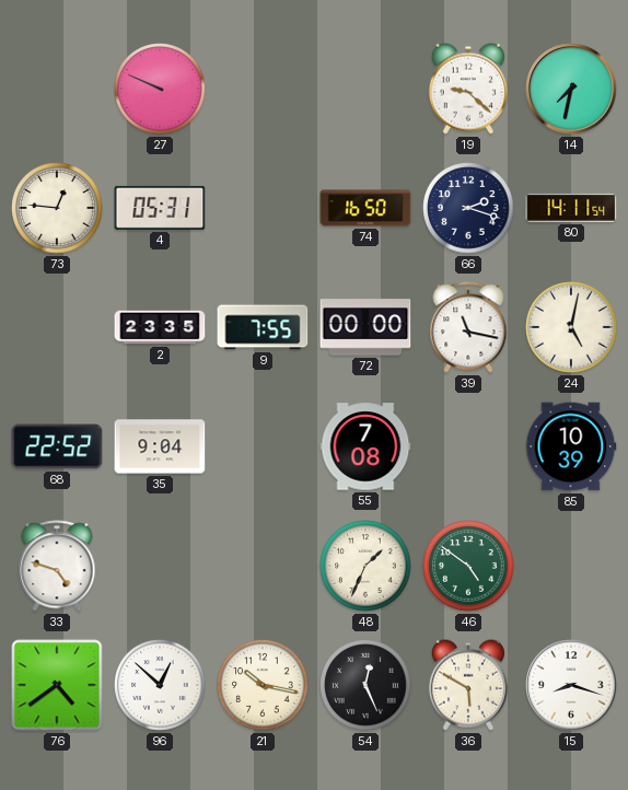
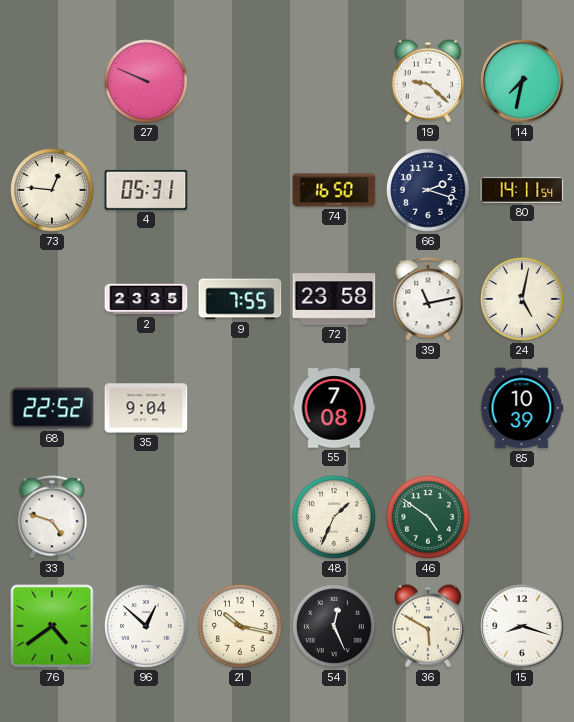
72: 00:00 -> 23:58 (334, 299)
39: 11:17 -> 11:13 (428, 299)
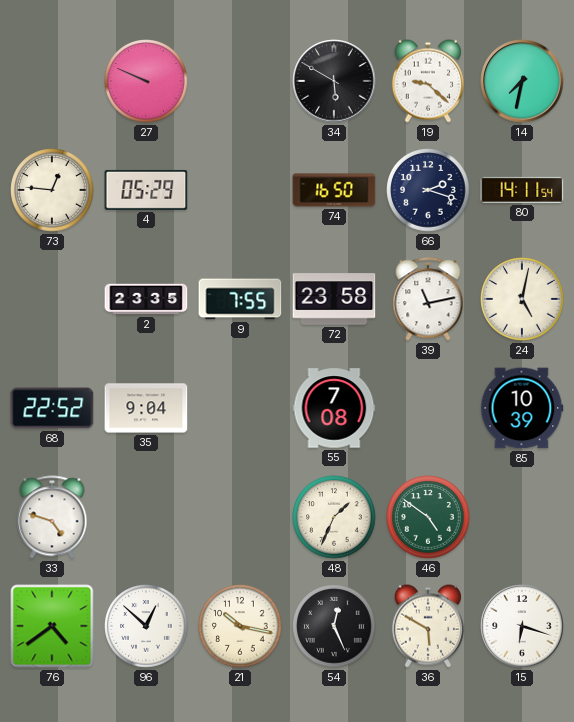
34: none -> 5:50 (334, 81)
4: 05:31 -> 05:29 (146, 190)
15: 8:18 -> 6:18 (522, 626)
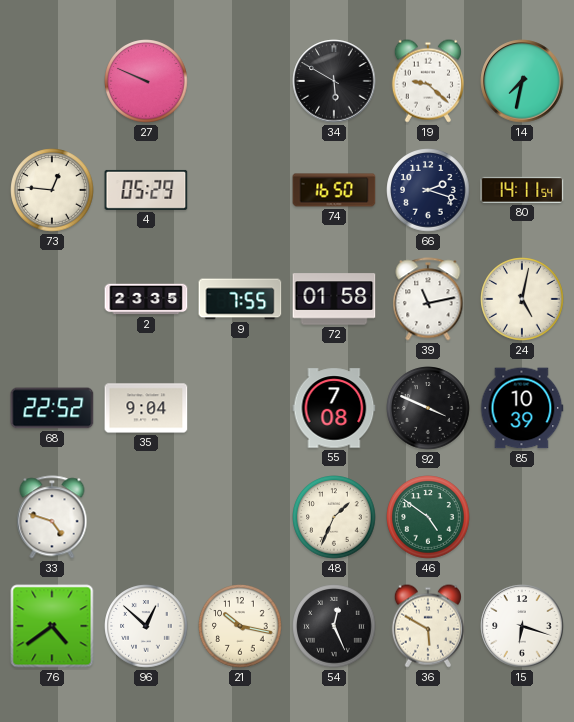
72: 23:58 -> 01:58 (334, 299)
92: none -> 3:49 (428, 408)
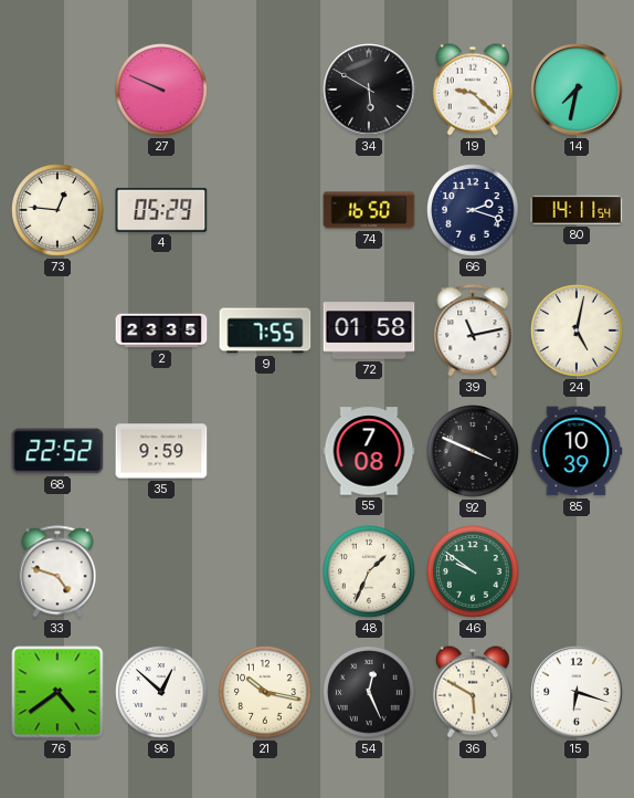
35: 9:04 -> 9:59 (161, 451)
46: 4:51 -> 9:51 (473, 571)
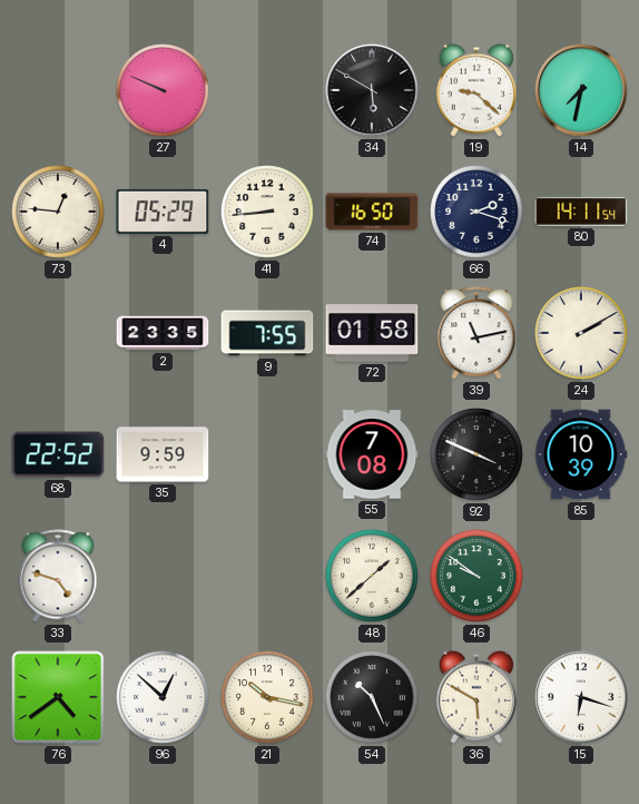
41: none -> 8:44 (267, 212)
24: 5:02 -> 2:10 (581, 333)
48: 1:34 -> 1:38 (372, 576)
54: 12:26 -> 10:26 (372, 697)
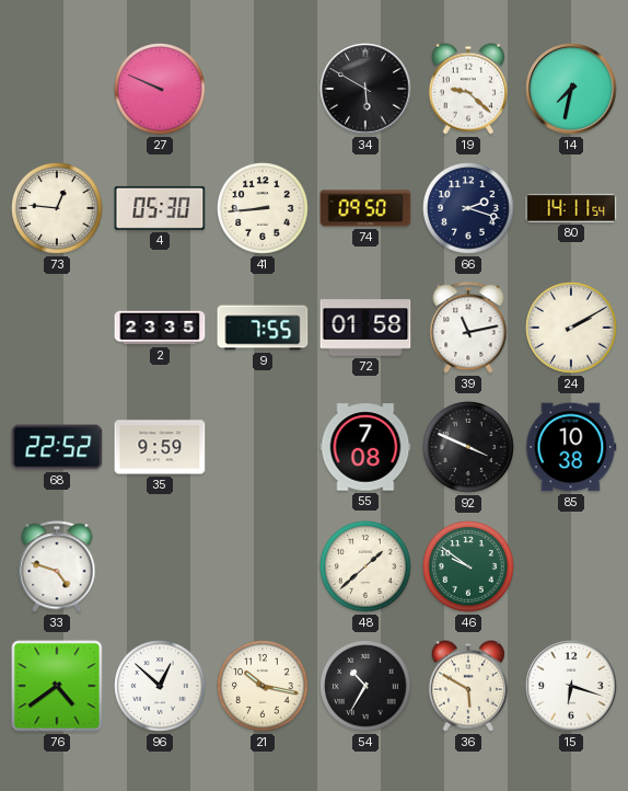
4: 05:29 -> 05:30 (160, 208)
74: 16:50 -> 09:50 (365, 208)
85: 10:39 -> 10:38 (571, 447)
54: 10:26 -> 10:35 (365, 686)
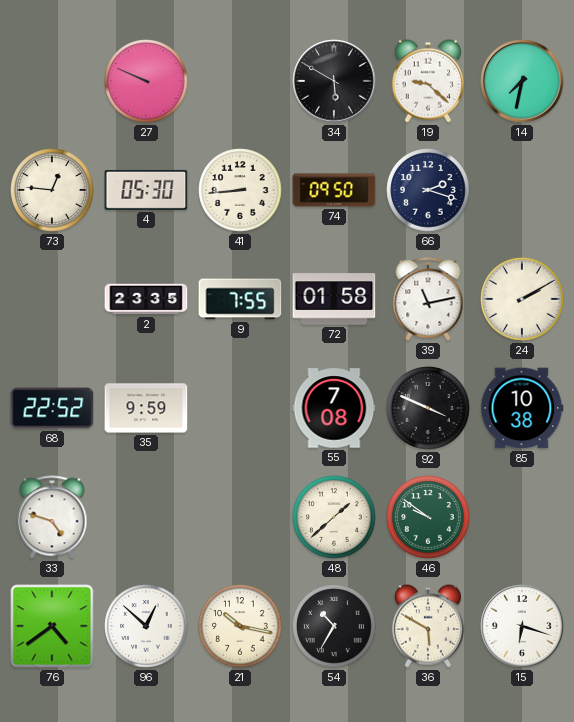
80: 14:11 -> none (571, 208)
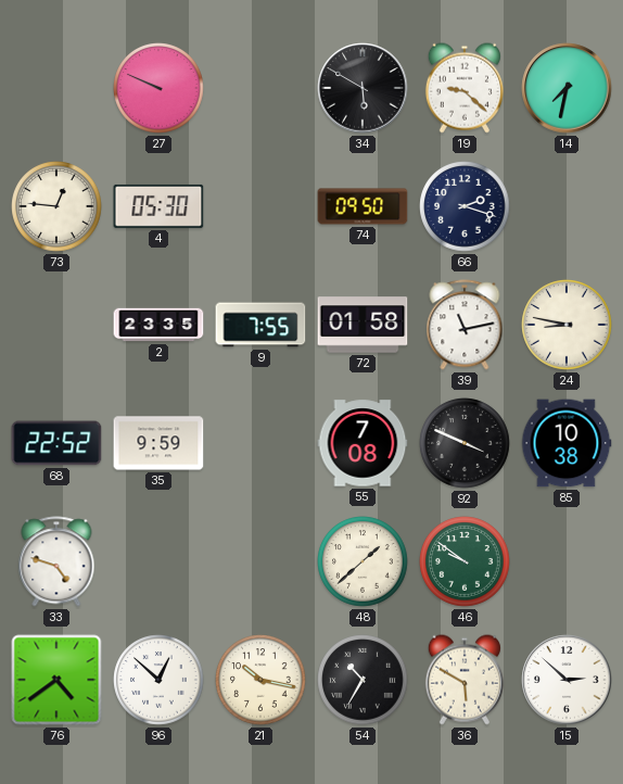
41: 8:44 -> none (240, 190)
24: 2:10 -> 8:47 (567, 325)
15: 6:18 -> 2:52 (567, 680)
